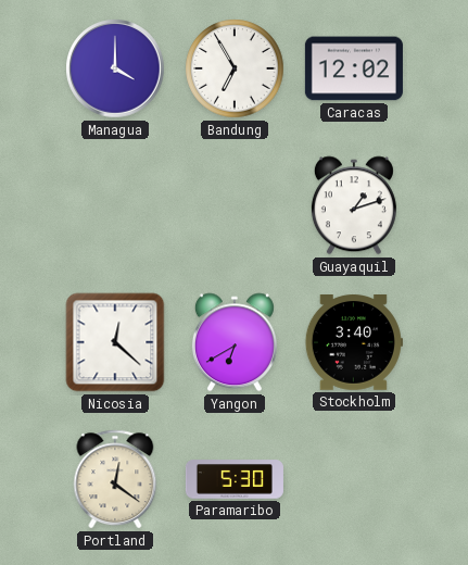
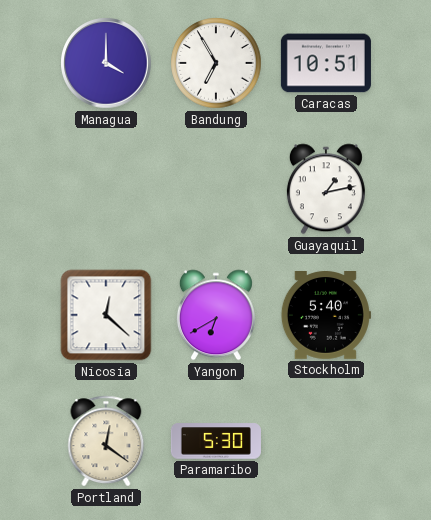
Caracas: 12:02 -> 10:51 (326, 63)
Guayaquil: 1:12 -> 1:13 (326, 189)
Stockholm: 3:40 -> 5:40 (326, 316)
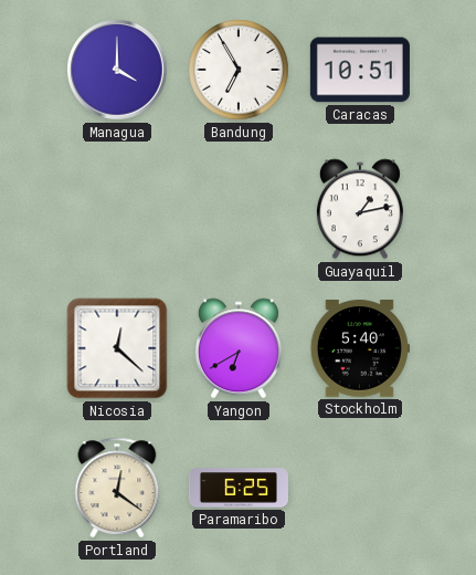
Paramaribo: 5:30 -> 6:25 (239, 488)
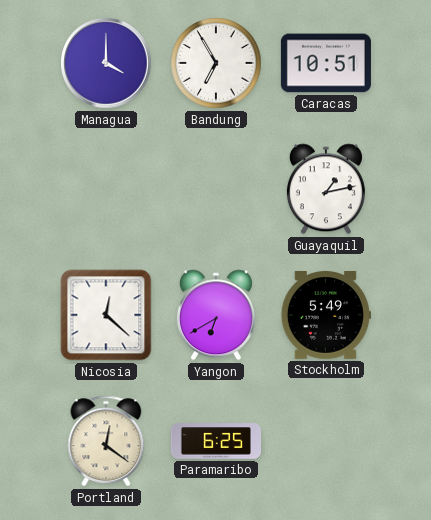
Stockholm: 5:40 -> 5:49 (326, 316)
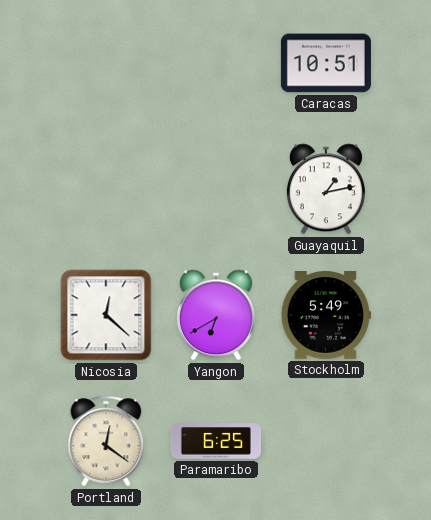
Managua: 4:00 -> none (106, 63)
Bandung: 6:55 -> none (216, 63)
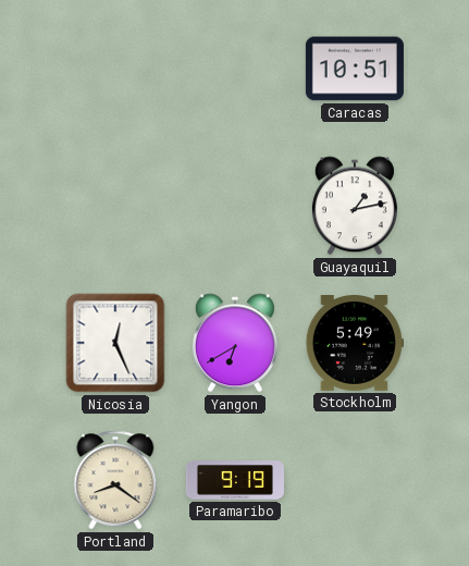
Nicosia: 12:22 -> 12:26 (115, 343)
Portland: 12:21 -> 8:21 (115, 480)
Paramaribo: 6:25 -> 9:19 (235, 480)
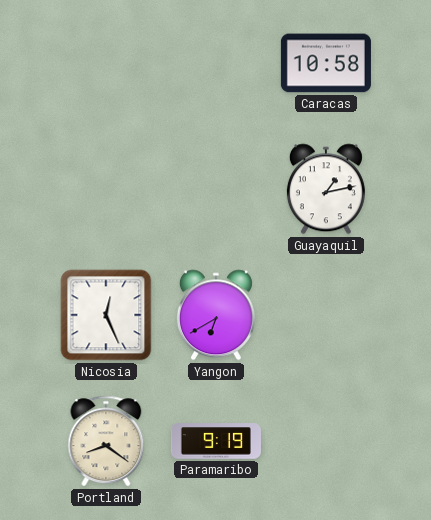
Caracas: 10:51 -> 10:58 (326, 63)
Stockholm: 5:49 -> none (355, 344)
